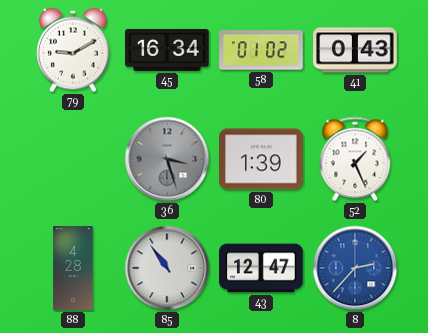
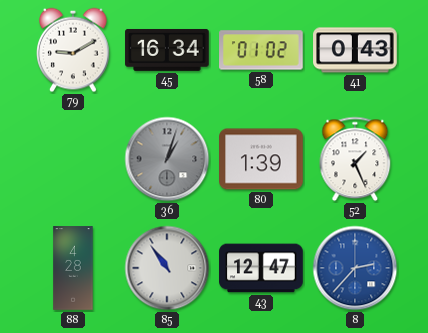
36: 3:27 -> 1:03 (167, 159)
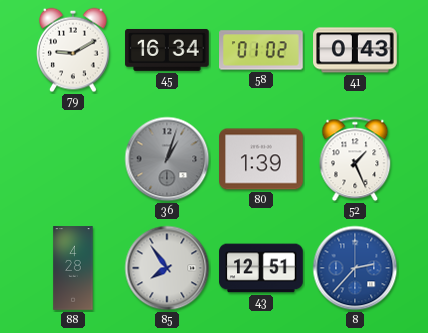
85: 10:54 -> 7:54 (167, 268)
43: 12:47 -> 12:51 (261, 268)
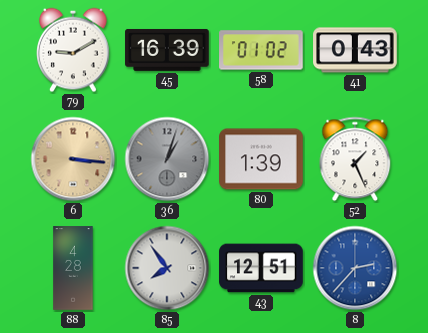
45: 16:34 -> 16:39 (167, 50)
6: none -> 3:16 (73, 159)
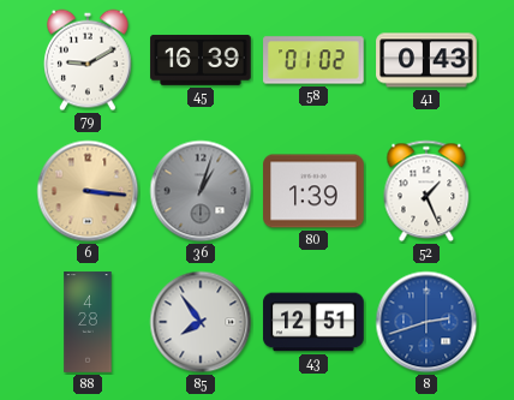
8: 2:37 -> 2:42 (426, 322)
